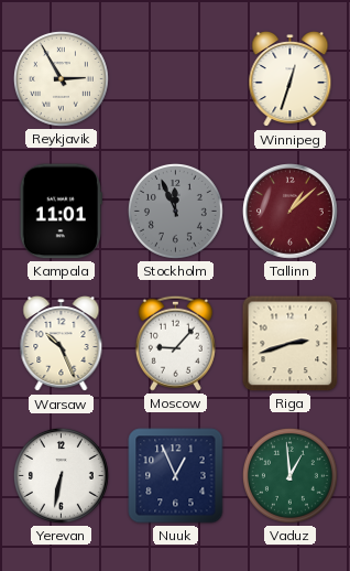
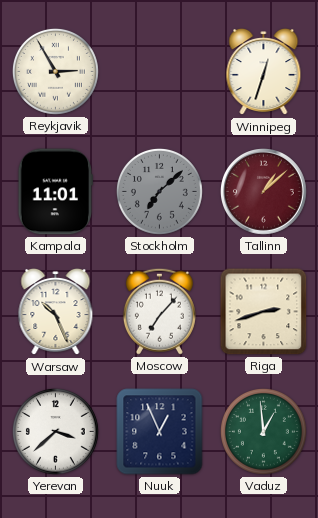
Stockholm: 11:56 -> 7:08 (159, 191)
Moscow: 9:07 -> 7:07 (159, 311)
Yerevan: 6:32 -> 3:38 (55, 431)
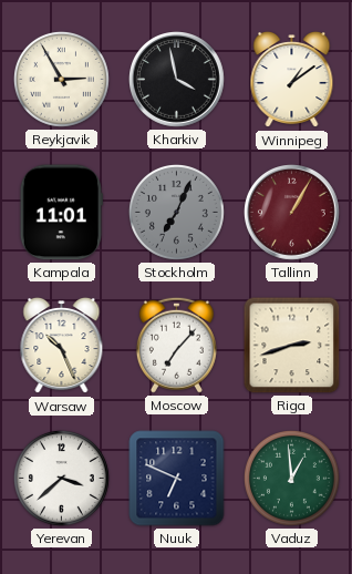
Kharkiv: none -> 3:58 (177, 80)
Winnipeg: 12:33 -> 1:09 (292, 80)
Stockholm: 7:08 -> 7:04 (176, 212)
Tallinn: 1:08 -> 1:05 (292, 213)
Nuuk: 12:56 -> 6:49 (177, 479)
